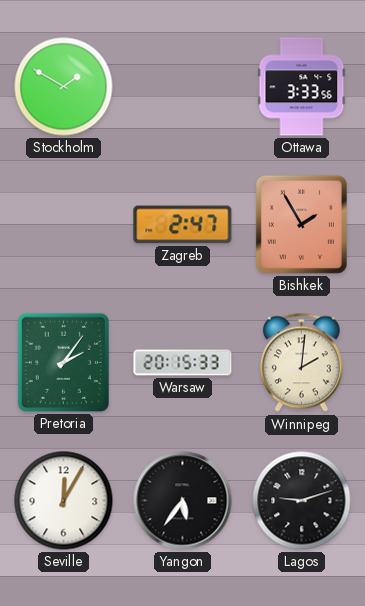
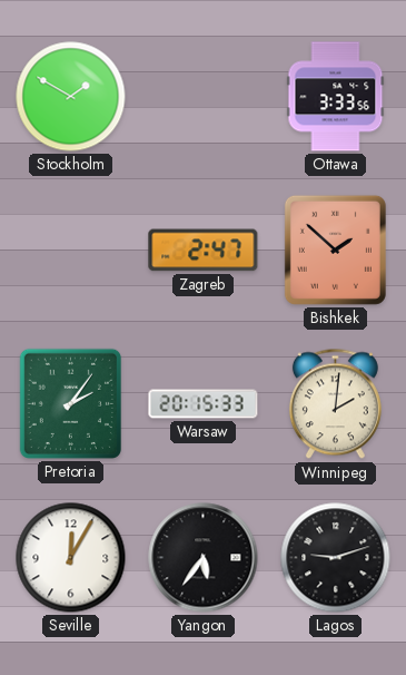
Bishkek: 1:55 -> 1:52 (335, 250)
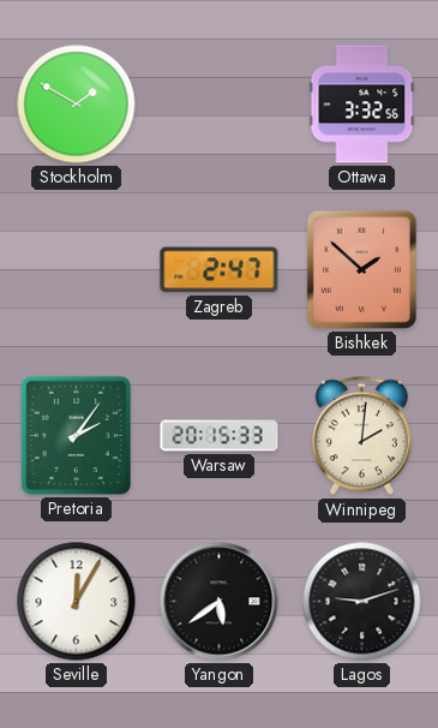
Ottawa: 3:33 -> 3:32 (362, 105)
Yangon: 5:36 -> 5:39 (220, 602)
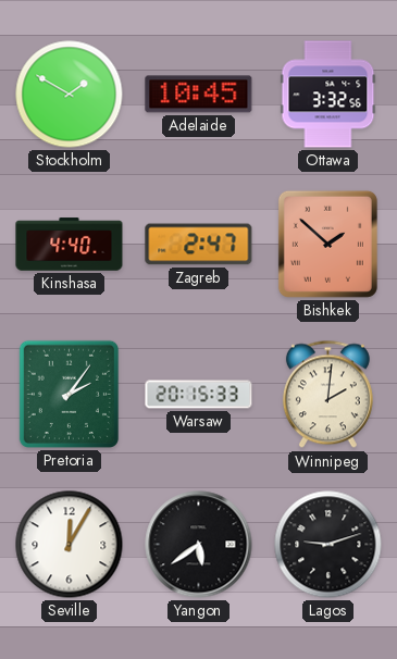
Adelaide: none -> 10:45 (199, 95)
Kinshasa: none -> 4:40 (70, 245)
